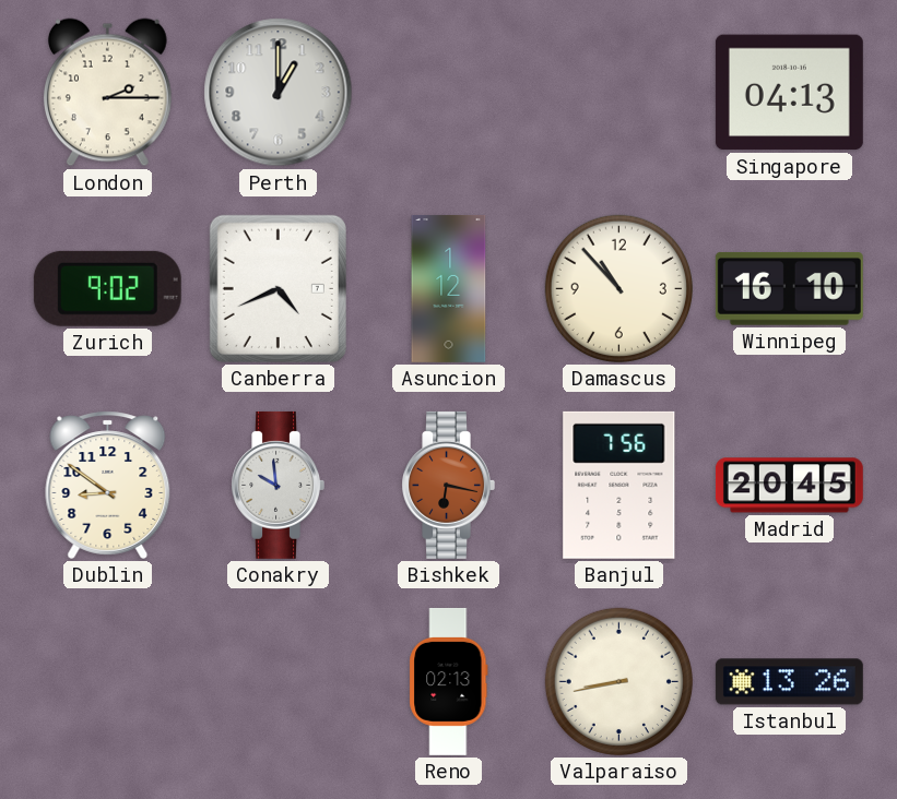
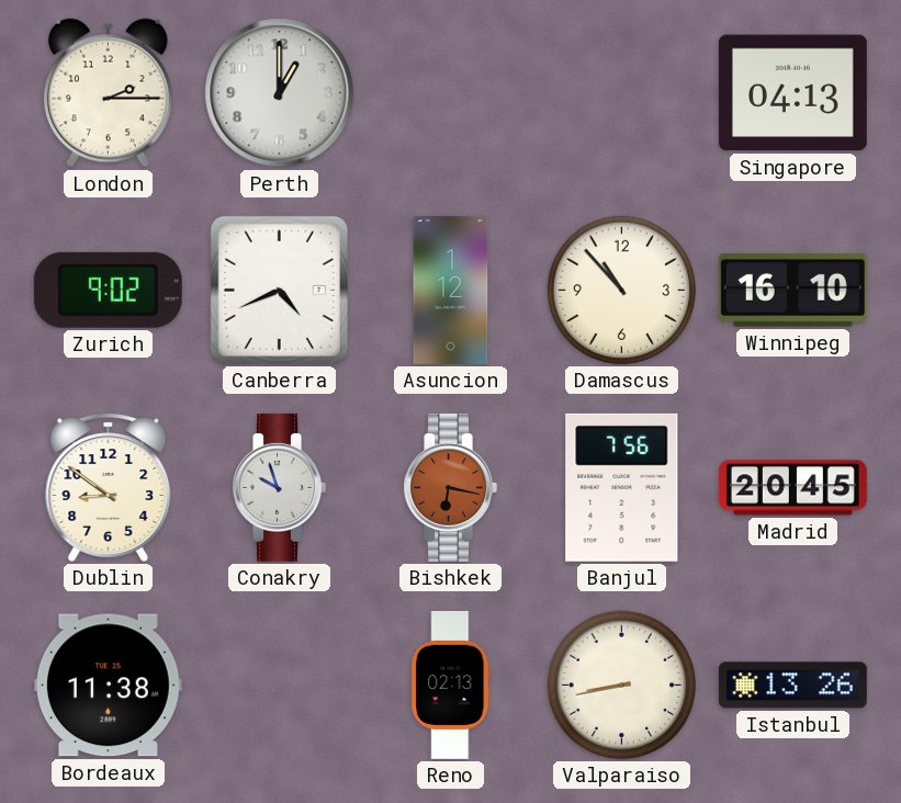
Conakry: 9:59 -> 9:57 (279, 487)
Bordeaux: none -> 11:38 (108, 686)
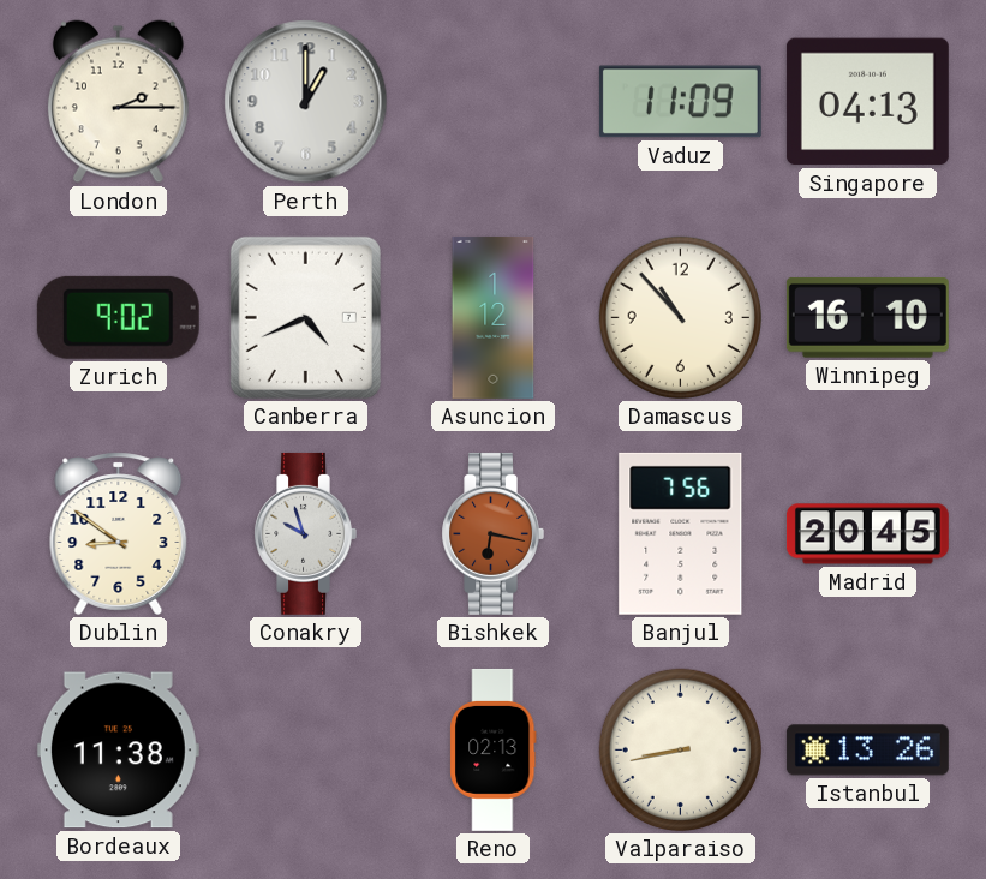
Vaduz: none -> 11:09 (680, 102)
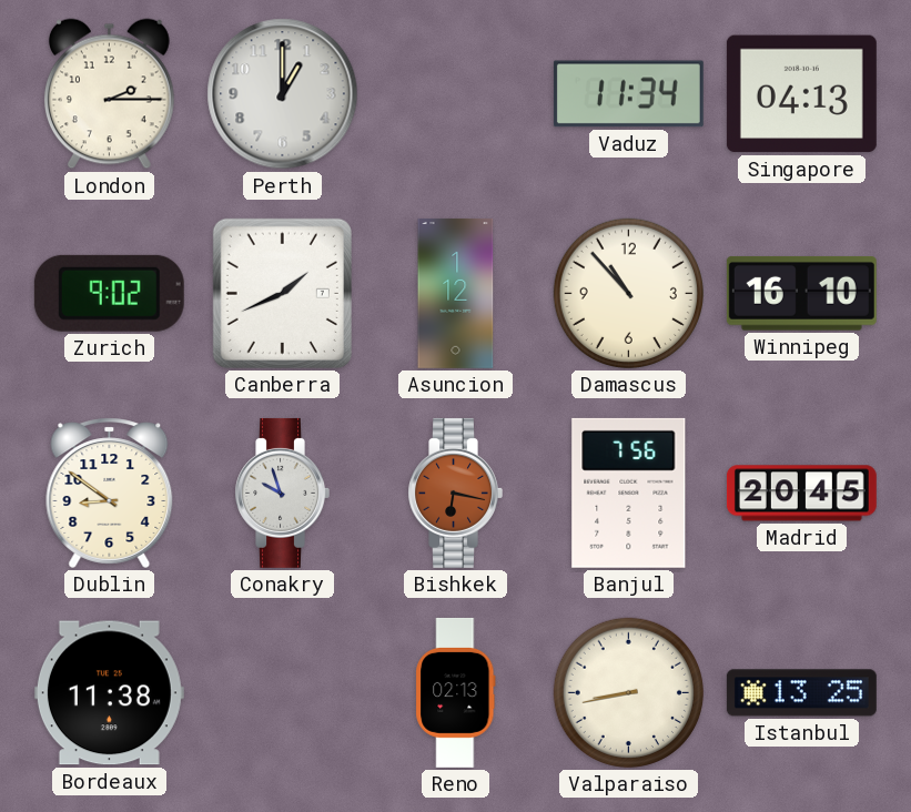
Vaduz: 11:09 -> 11:34 (628, 94)
Canberra: 4:41 -> 1:41 (282, 293)
Istanbul: 13:26 -> 13:25 (801, 693)
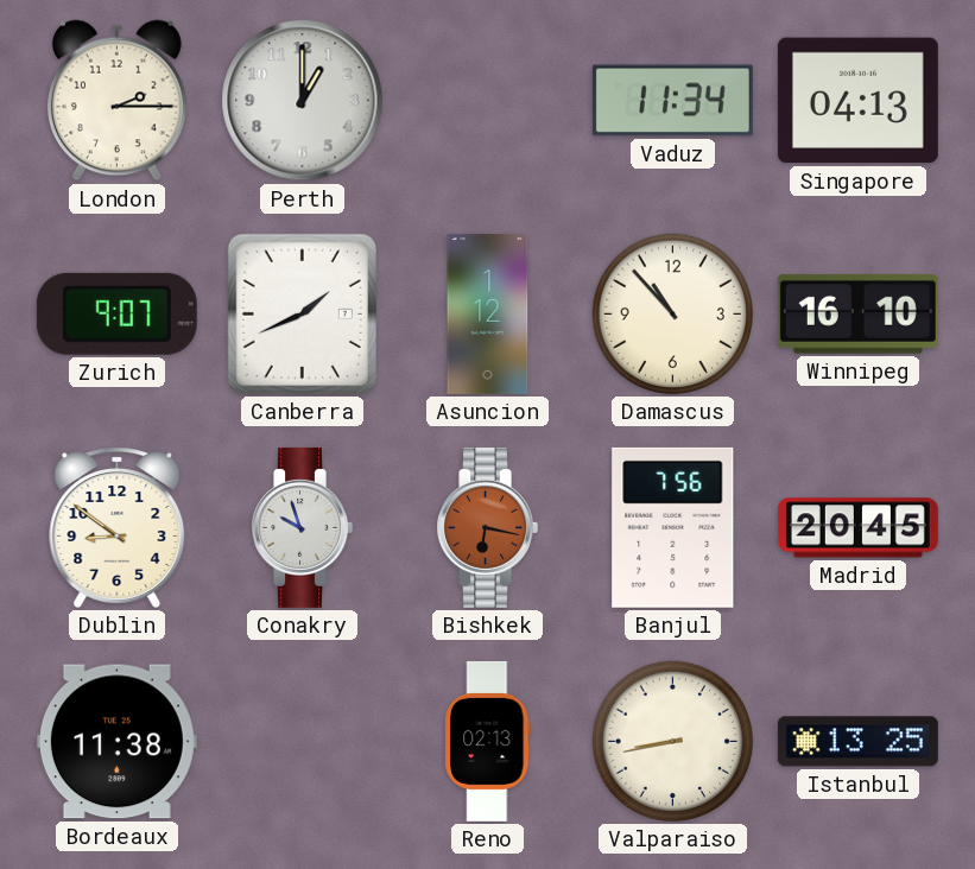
Zurich: 9:02 -> 9:07 (116, 313)
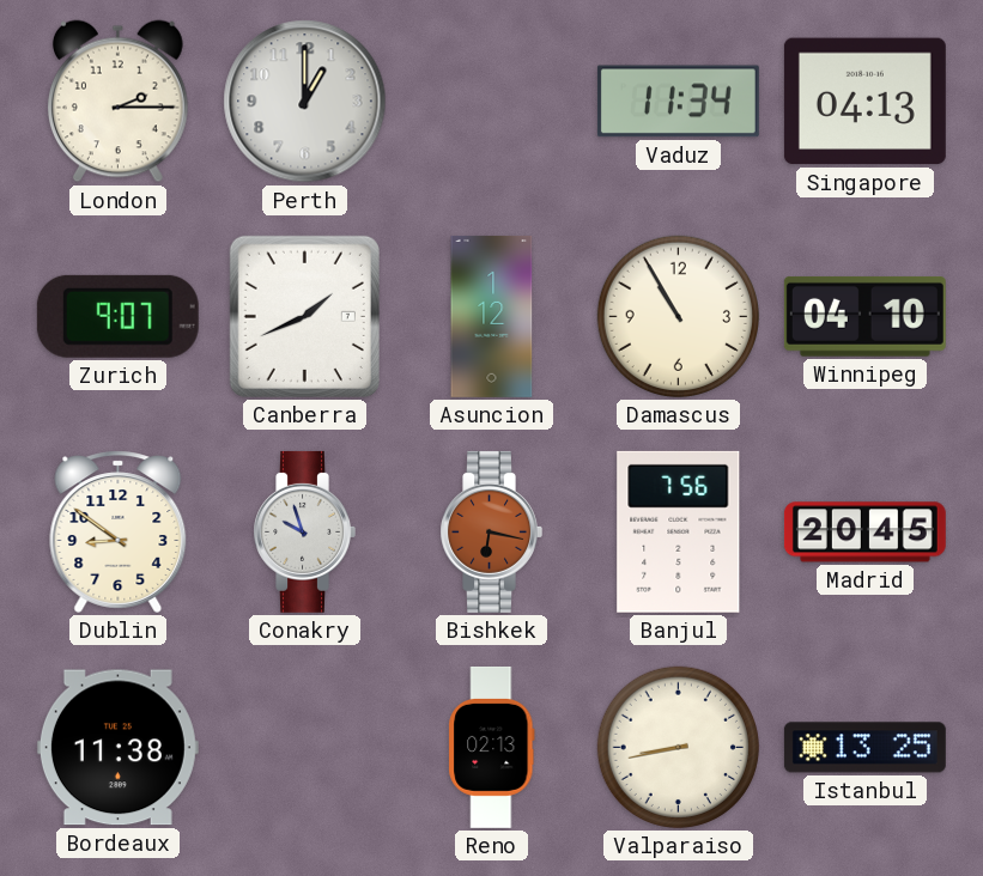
Damascus: 10:53 -> 10:55 (678, 316)
Winnipeg: 16:10 -> 04:10 (864, 316)
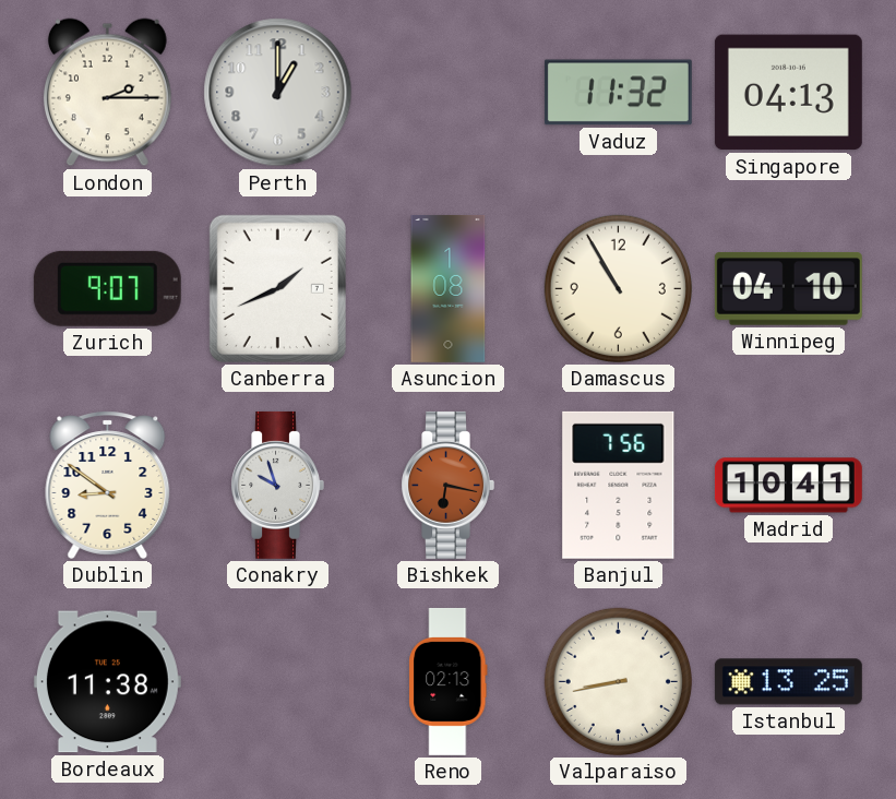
Vaduz: 11:34 -> 11:32 (618, 93)
Asuncion: 1:12 -> 1:08 (449, 288)
Madrid: 20:45 -> 10:41 (788, 486)
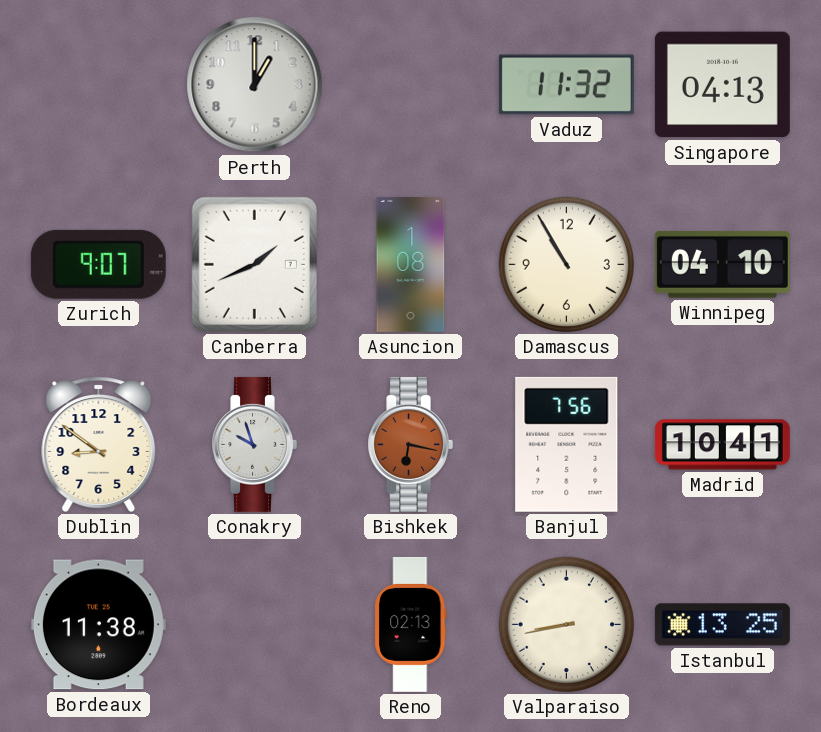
London: 2:15 -> none (107, 93)
